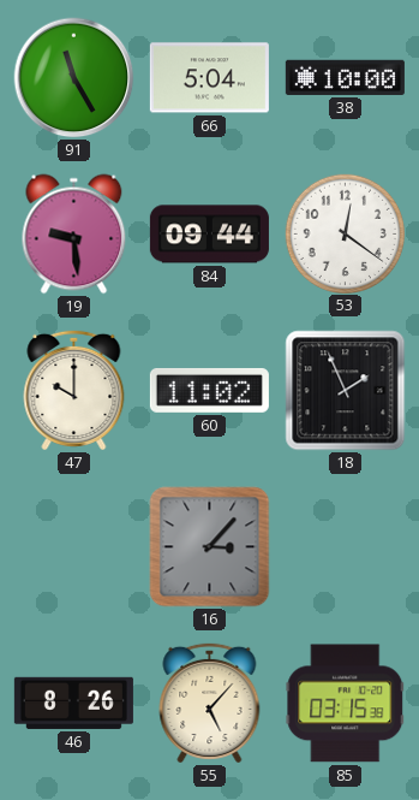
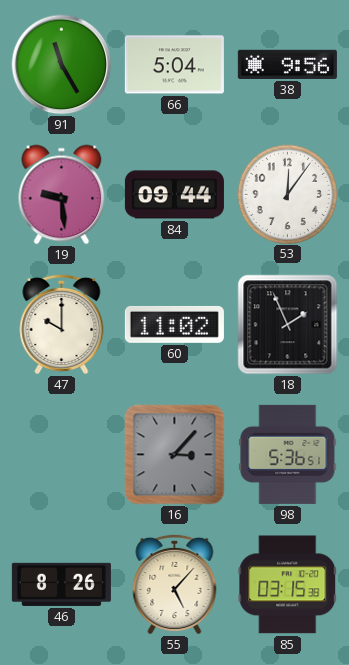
38: 10:00 -> 9:56 (287, 64)
53: 12:21 -> 12:06 (287, 194)
98: none -> 5:36 (288, 454)
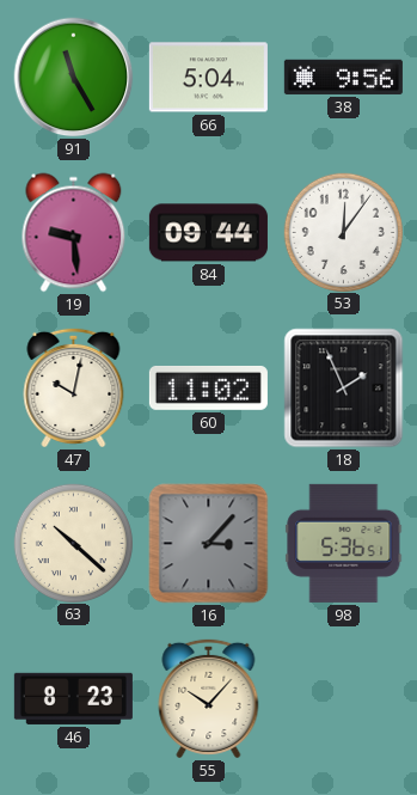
47: 10:00 -> 10:02 (74, 387)
63: none -> 10:22 (73, 543)
46: 8:26 -> 8:23 (73, 698)
55: 5:07 -> 10:07 (209, 698)
85: 03:15 -> none (288, 585)
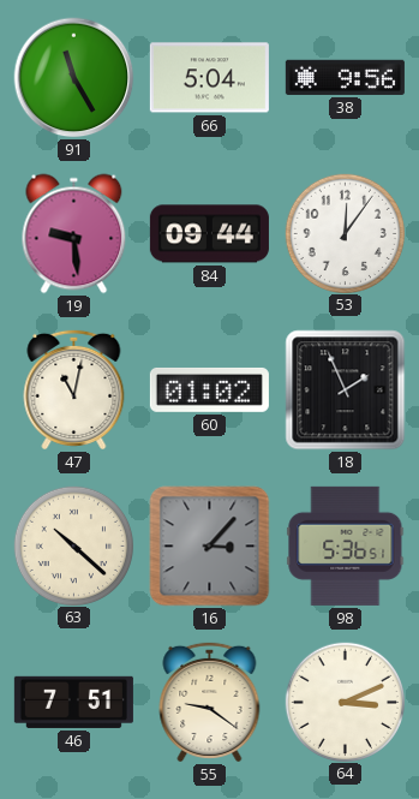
47: 10:02 -> 11:02 (74, 389)
60: 11:02 -> 01:02 (209, 389)
46: 8:23 -> 7:51 (73, 702)
55: 10:07 -> 9:21 (210, 702)
64: none -> 3:11 (345, 702)
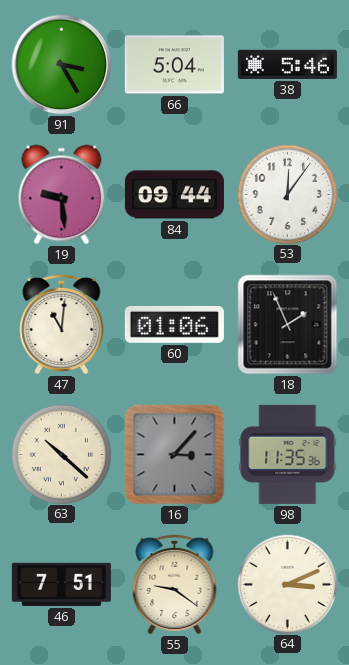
91: 11:25 -> 3:25 (62, 65)
38: 9:56 -> 5:46 (287, 64)
47: 11:02 -> 11:01 (62, 324)
60: 01:02 -> 01:06 (174, 324)
98: 5:36 -> 11:35 (288, 454)
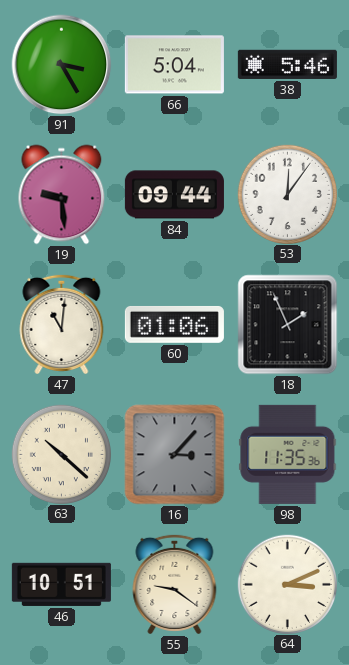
46: 7:51 -> 10:51 (61, 584)
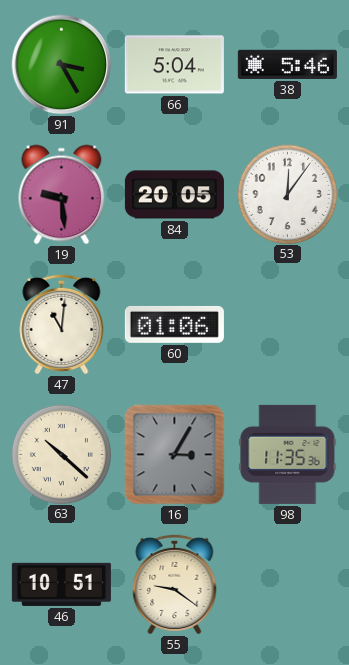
84: 09:44 -> 20:05 (174, 195)
18: 1:56 -> none (288, 325)
16: 3:07 -> 3:05 (175, 455)
64: 3:11 -> none (287, 584)
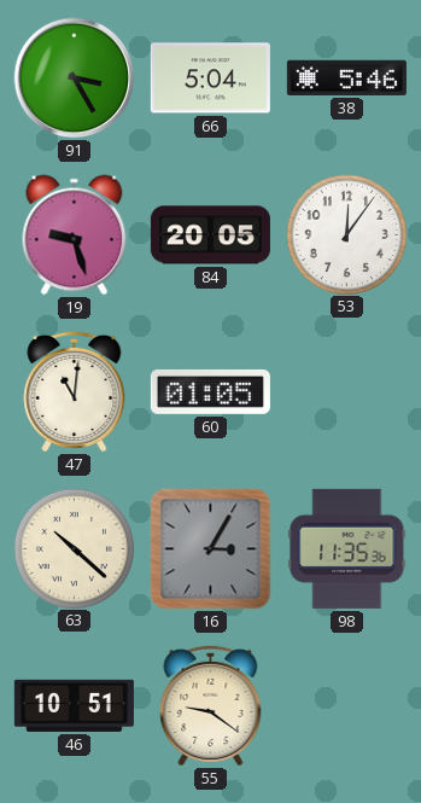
19: 9:29 -> 9:27 (75, 235)
60: 01:06 -> 01:05 (210, 391)
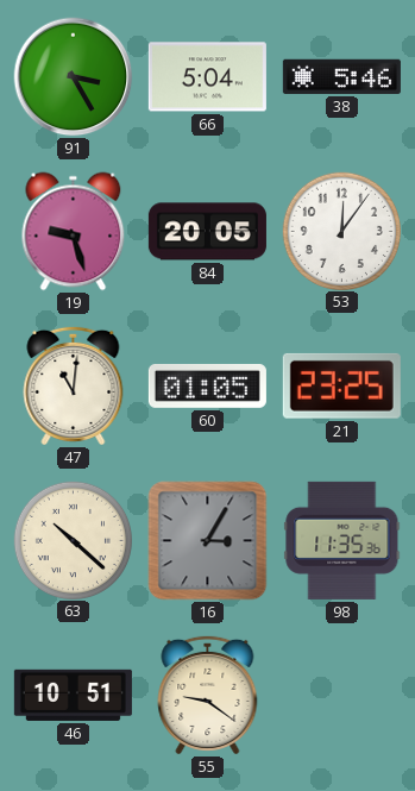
21: none -> 23:25 (341, 385)
